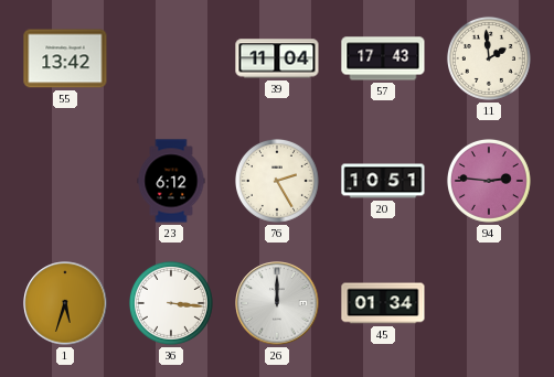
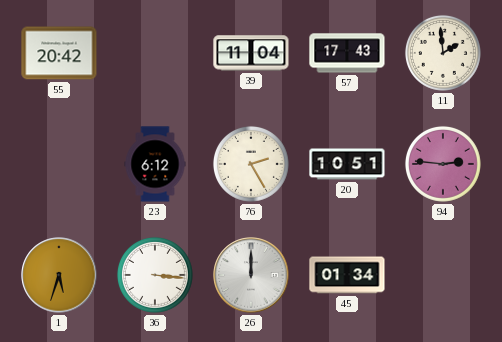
55: 13:42 -> 20:42 (59, 53)
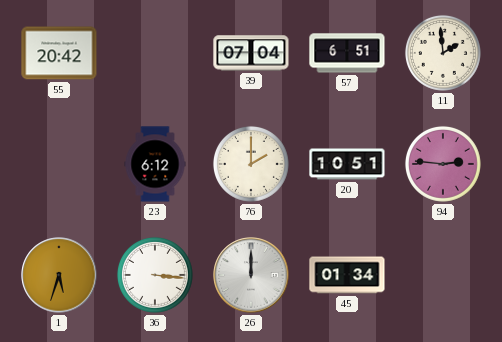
39: 11:04 -> 07:04 (251, 53)
57: 17:43 -> 6:51 (347, 53)
76: 2:25 -> 2:00 (251, 164)
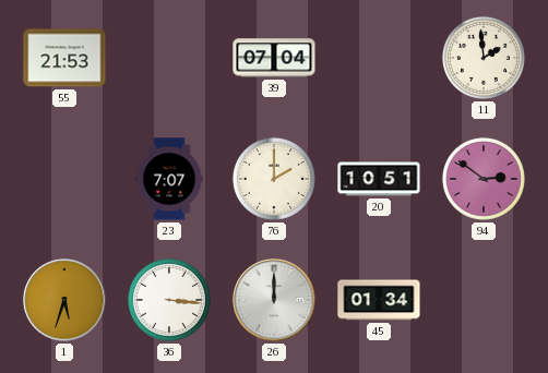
55: 20:42 -> 21:53 (64, 58)
57: 6:51 -> none (347, 53)
23: 6:12 -> 7:07 (169, 179)
94: 2:46 -> 2:51 (484, 179)
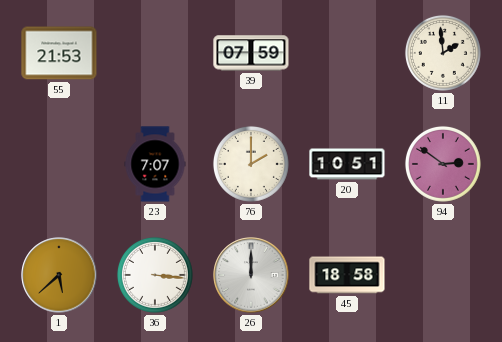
39: 07:04 -> 07:59 (251, 53)
1: 5:33 -> 5:38 (59, 275)
45: 01:34 -> 18:58 (347, 275)
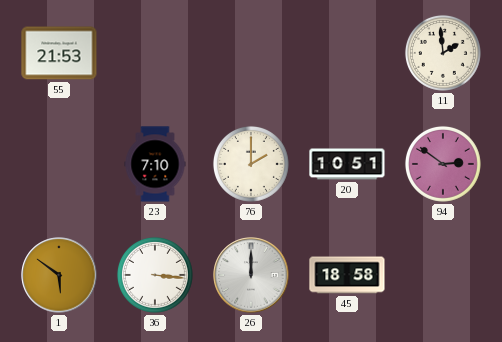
39: 07:59 -> none (251, 53)
23: 7:07 -> 7:10 (155, 164)
1: 5:38 -> 5:51 (59, 275)
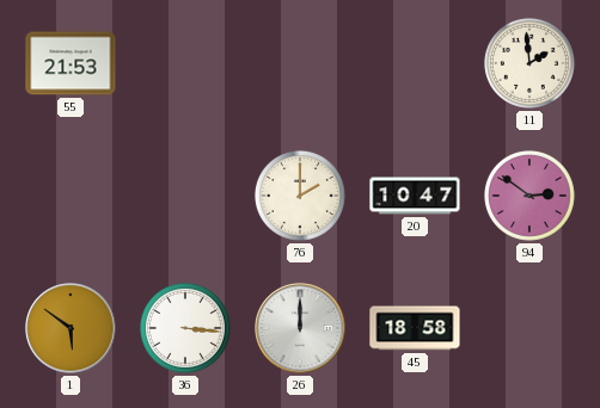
23: 7:10 -> none (155, 164)
20: 10:51 -> 10:47 (415, 196)
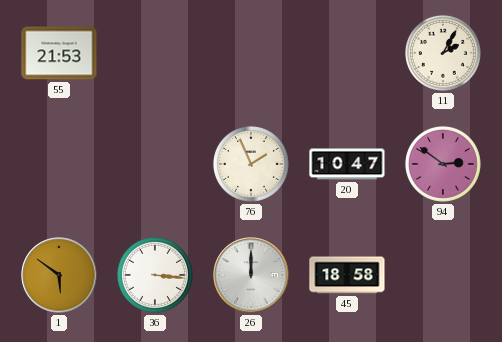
11: 1:59 -> 2:05 (443, 53)
76: 2:00 -> 1:56 (251, 164)
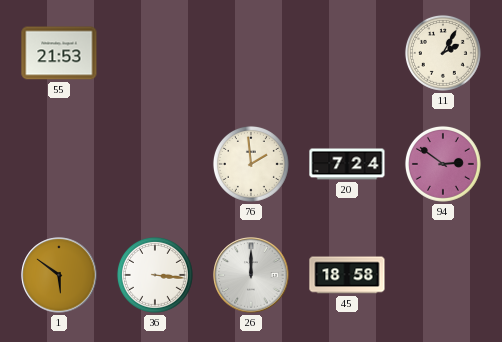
76: 1:56 -> 1:59 (251, 164)
20: 10:47 -> 7:24 (347, 164)
